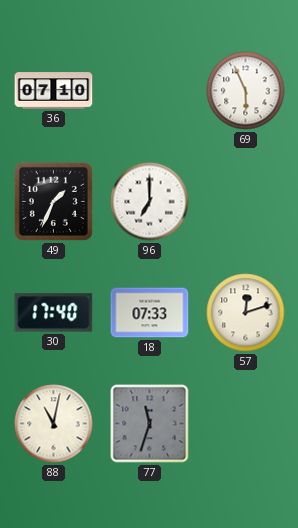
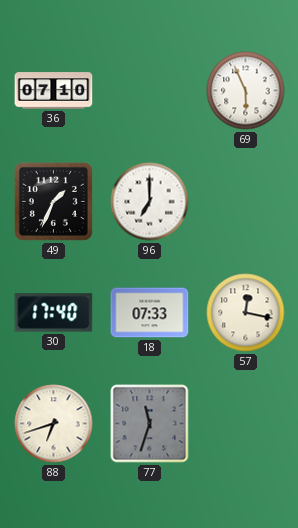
57: 12:12 -> 12:17 (246, 313)
88: 11:02 -> 6:42 (54, 424)
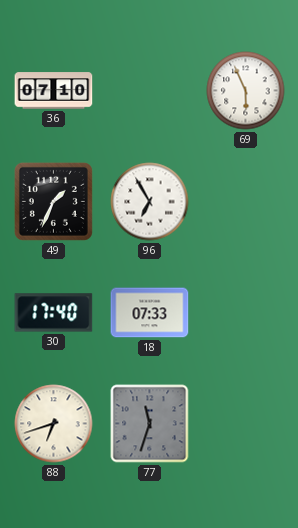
96: 7:00 -> 6:55 (150, 202)
57: 12:17 -> none (246, 313)
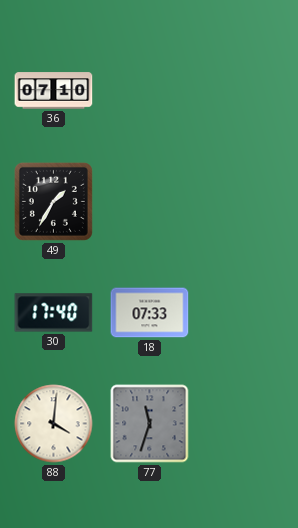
69: 5:56 -> none (246, 91)
49: 1:34 -> 1:35 (53, 201)
96: 6:55 -> none (150, 202)
88: 6:42 -> 4:01 (54, 424)
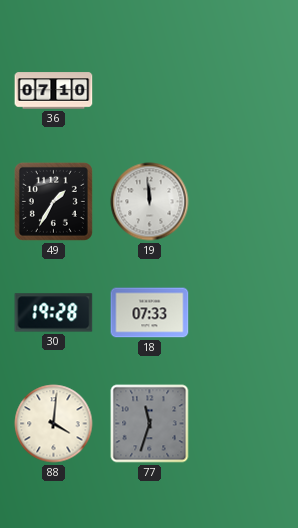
19: none -> 11:59 (150, 202)
30: 17:40 -> 19:28 (54, 313)
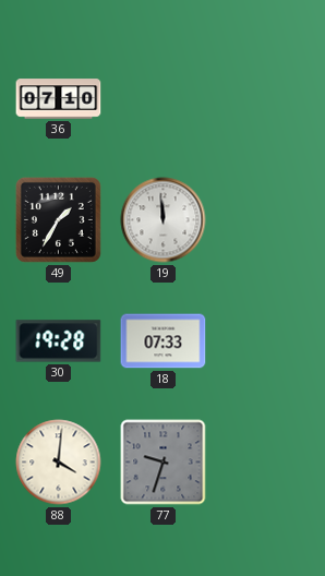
77: 11:33 -> 9:33 (164, 463)
